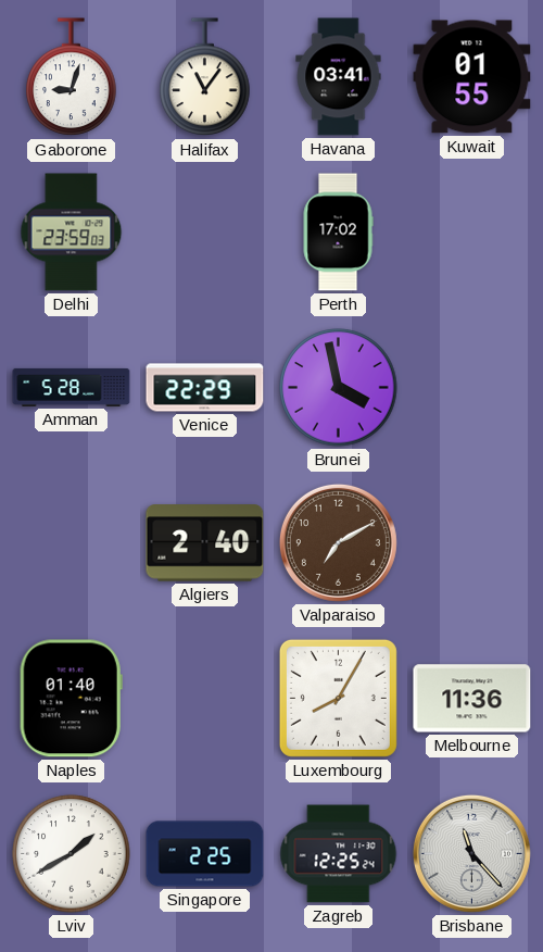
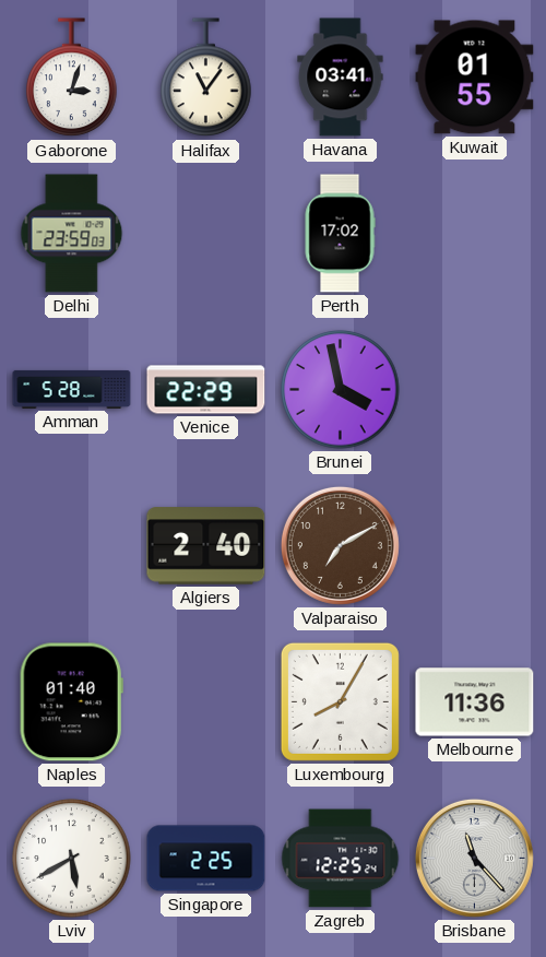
Gaborone: 9:03 -> 3:03 (72, 78)
Lviv: 1:40 -> 5:40 (72, 859)
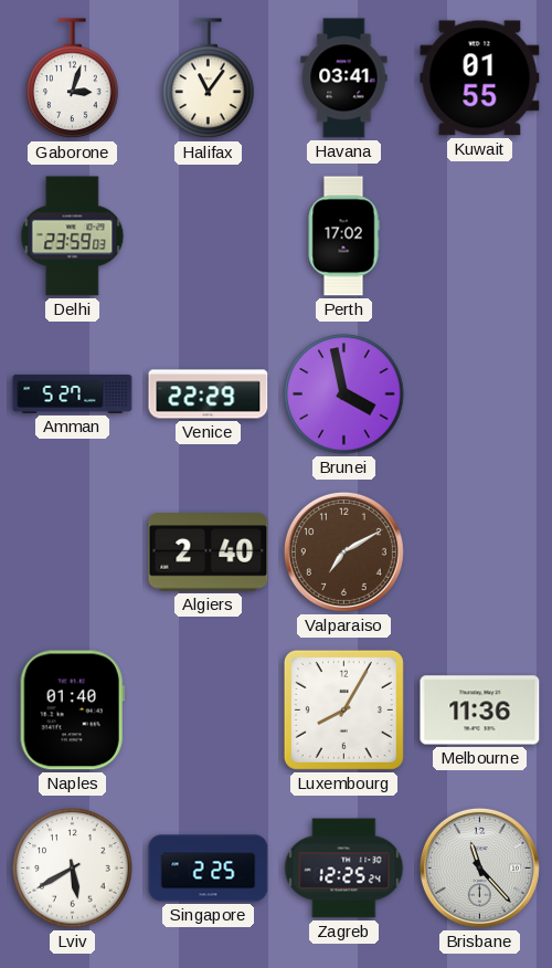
Amman: 5:28 -> 5:27 (73, 393)
